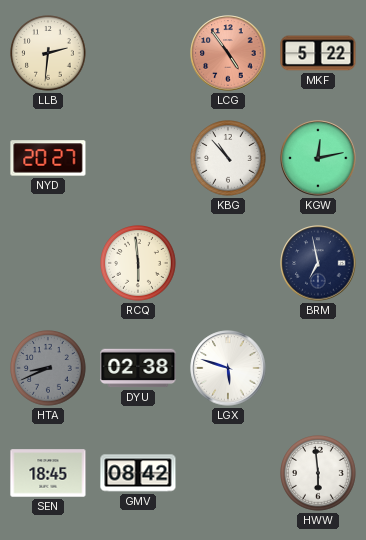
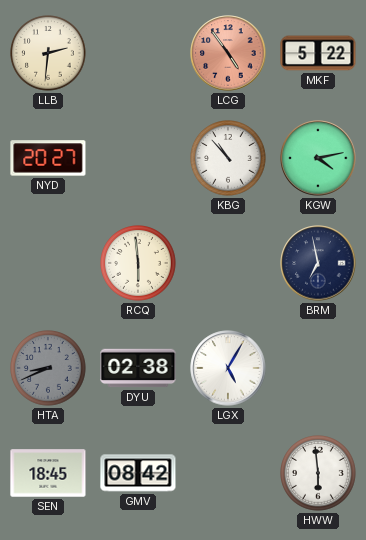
KGW: 12:13 -> 4:13 (318, 158)
LGX: 5:48 -> 5:05 (228, 368)
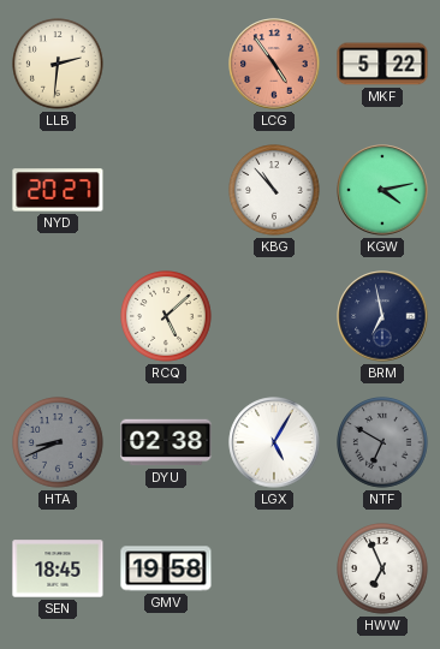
RCQ: 5:59 -> 5:08 (167, 317)
NTF: none -> 6:50 (383, 443)
GMV: 08:42 -> 19:58 (166, 568)
HWW: 5:59 -> 6:56 (383, 570)
